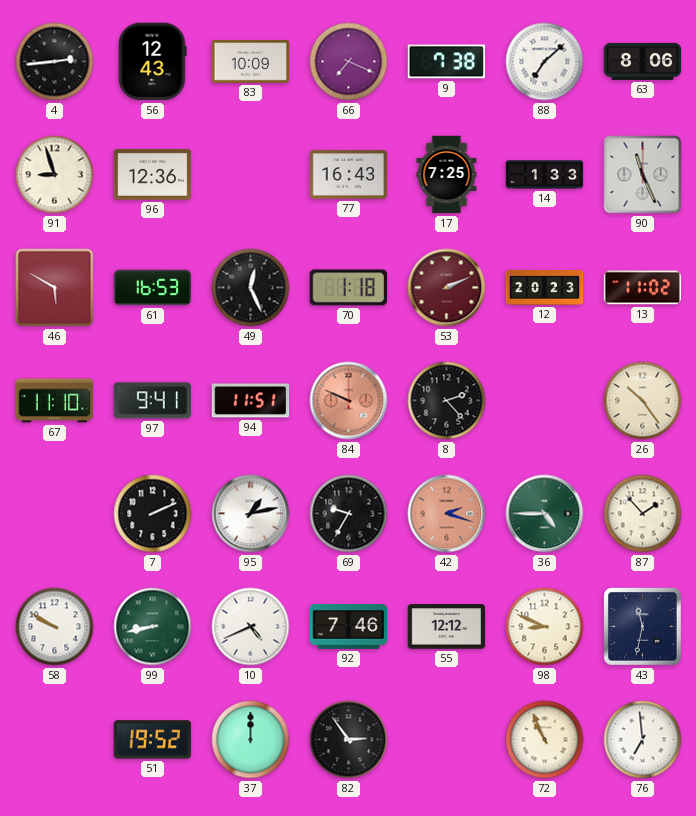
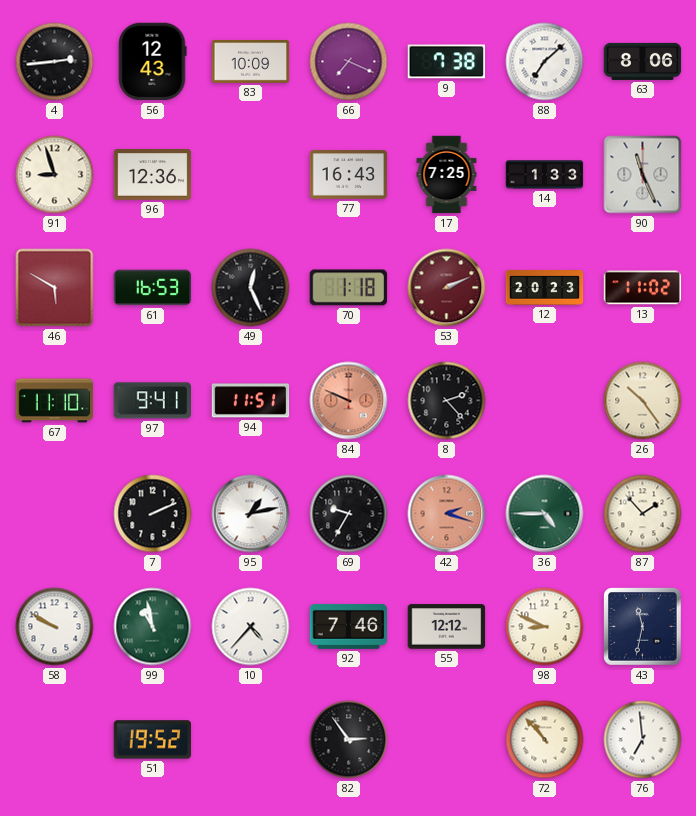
99: 8:43 -> 10:58 (153, 627)
10: 4:41 -> 4:37 (251, 627)
37: 12:00 -> none (251, 740)
72: 10:56 -> 10:53 (545, 740)
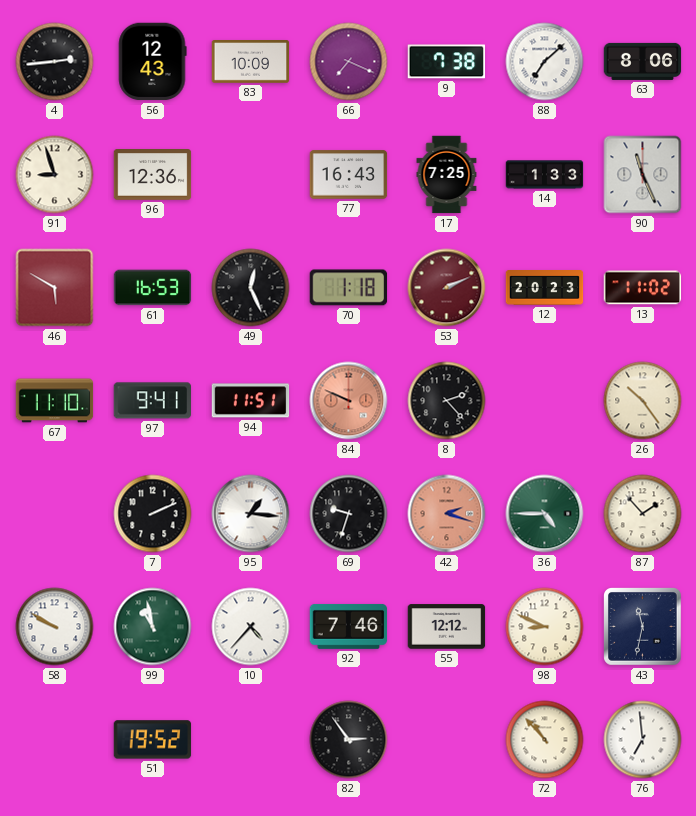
95: 1:13 -> 1:16 (251, 514)
69: 9:35 -> 9:33 (349, 514)
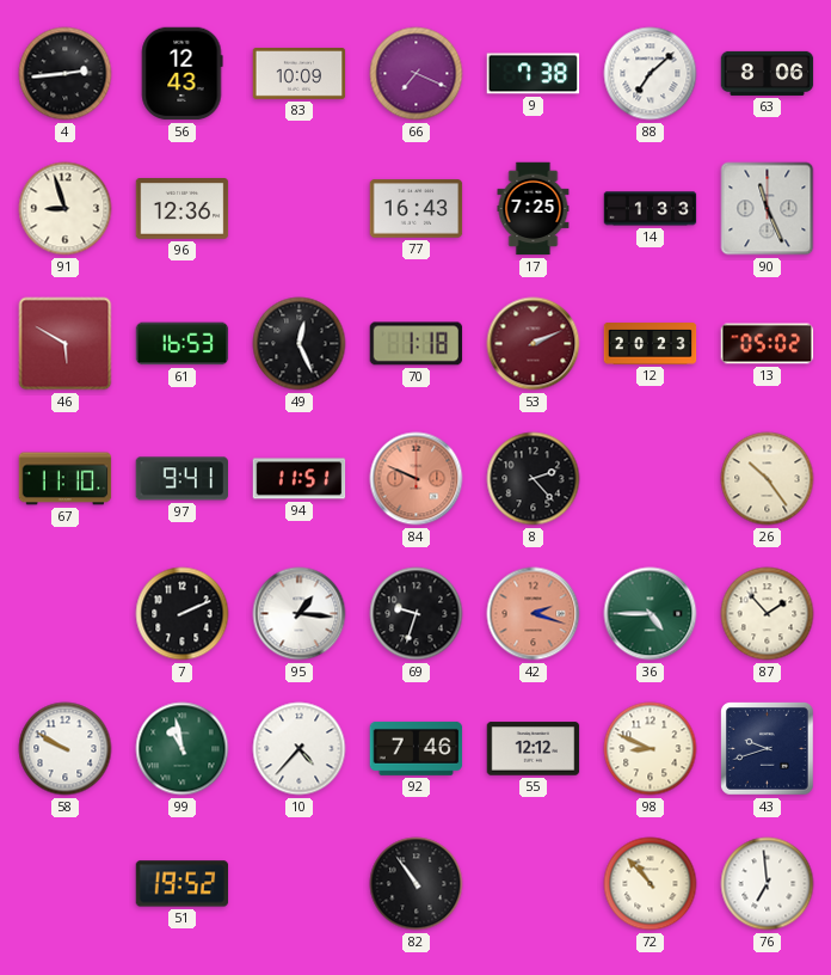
13: 11:02 -> 05:02 (768, 344)
43: 11:32 -> 9:42 (768, 749)
82: 2:54 -> 10:54 (417, 884)
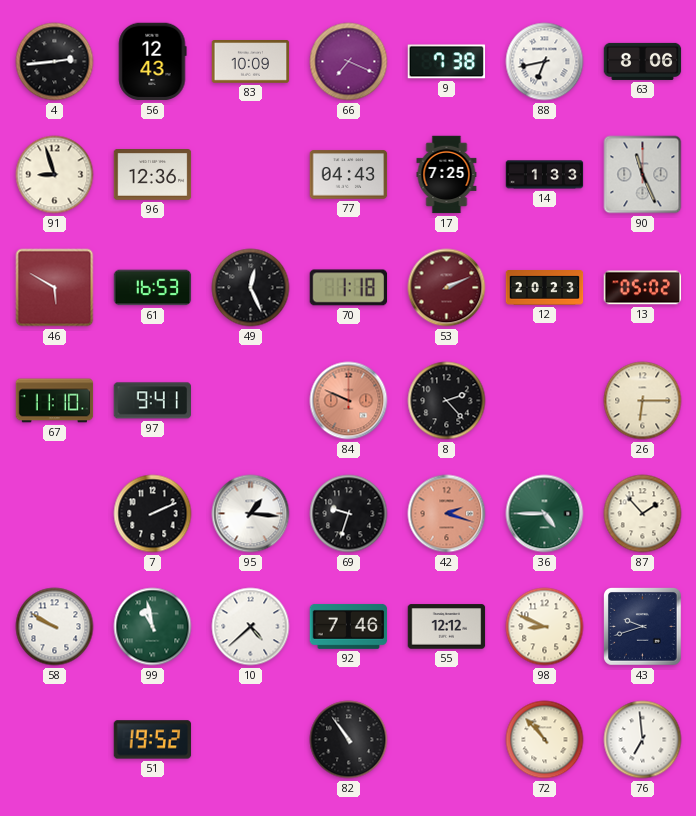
88: 7:08 -> 6:43 (545, 62)
77: 16:43 -> 04:43 (349, 175)
94: 11:51 -> none (300, 479)
26: 10:24 -> 6:15 (643, 401)
10: 4:37 -> 4:38 (251, 627)
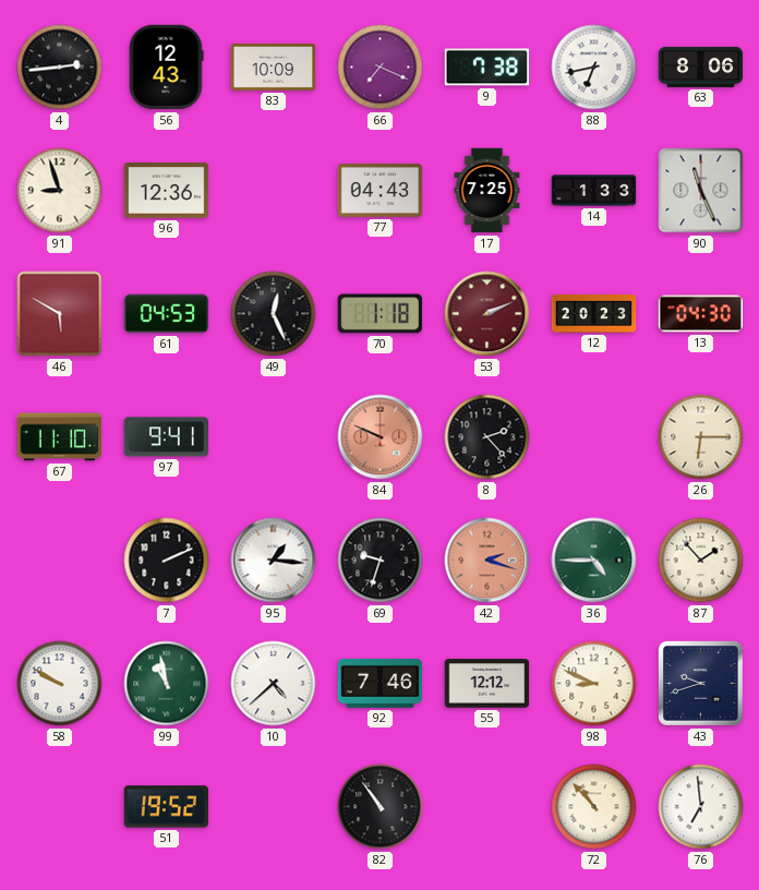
61: 16:53 -> 04:53 (167, 314)
13: 05:02 -> 04:30 (701, 314)
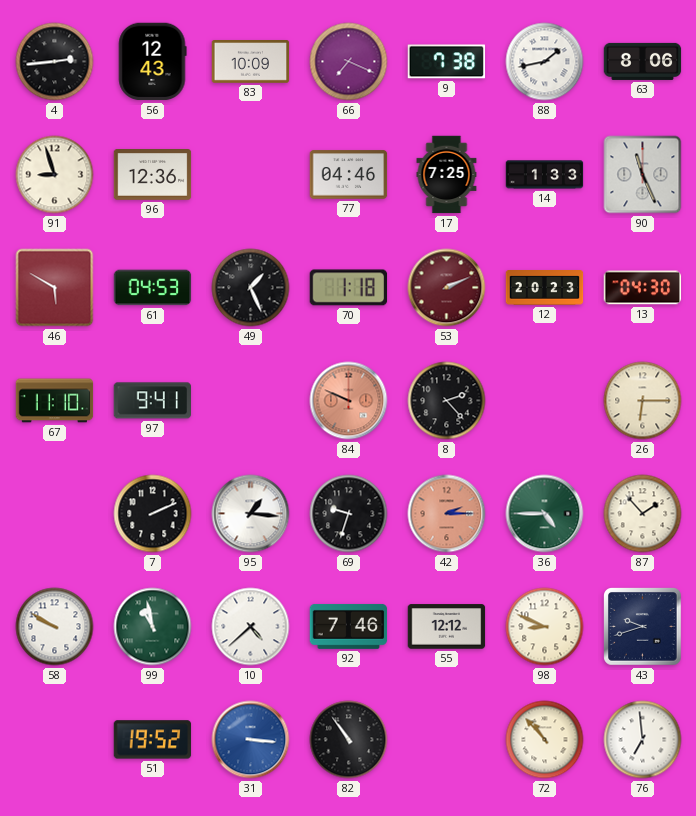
88: 6:43 -> 1:43 (545, 62)
77: 04:43 -> 04:46 (349, 175)
49: 12:26 -> 1:26 (251, 288)
42: 2:18 -> 2:15 (447, 514)
31: none -> 3:16 (251, 740)
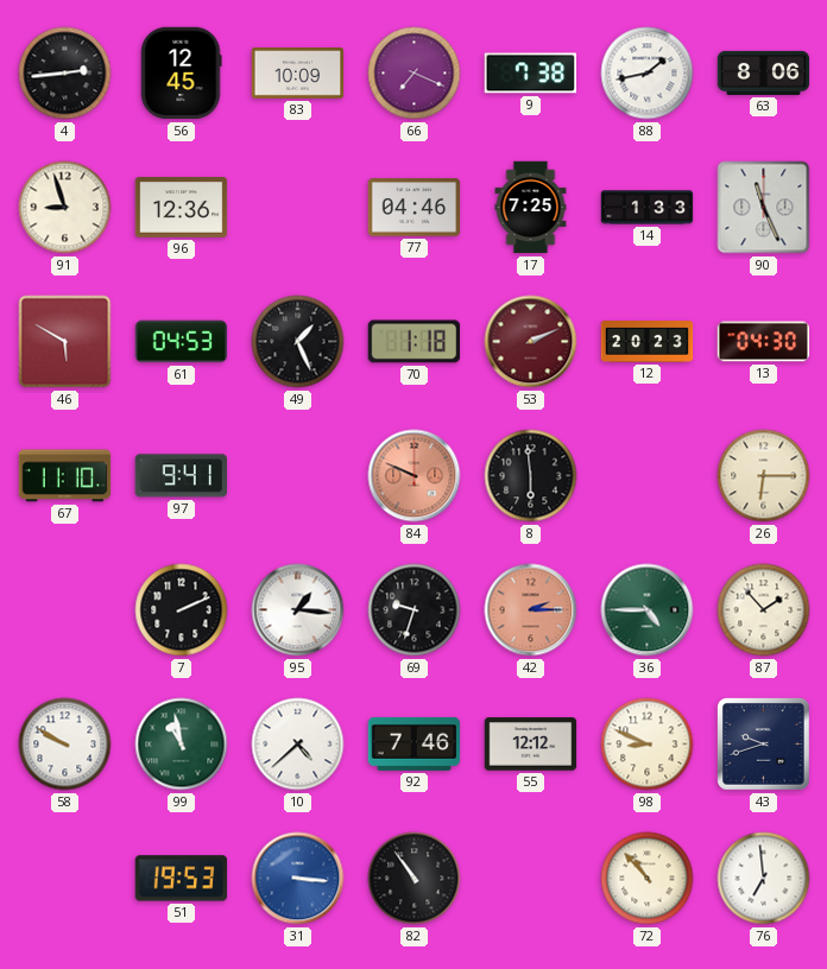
56: 12:43 -> 12:45 (182, 74)
8: 2:23 -> 5:59 (531, 476)
51: 19:52 -> 19:53 (182, 879)
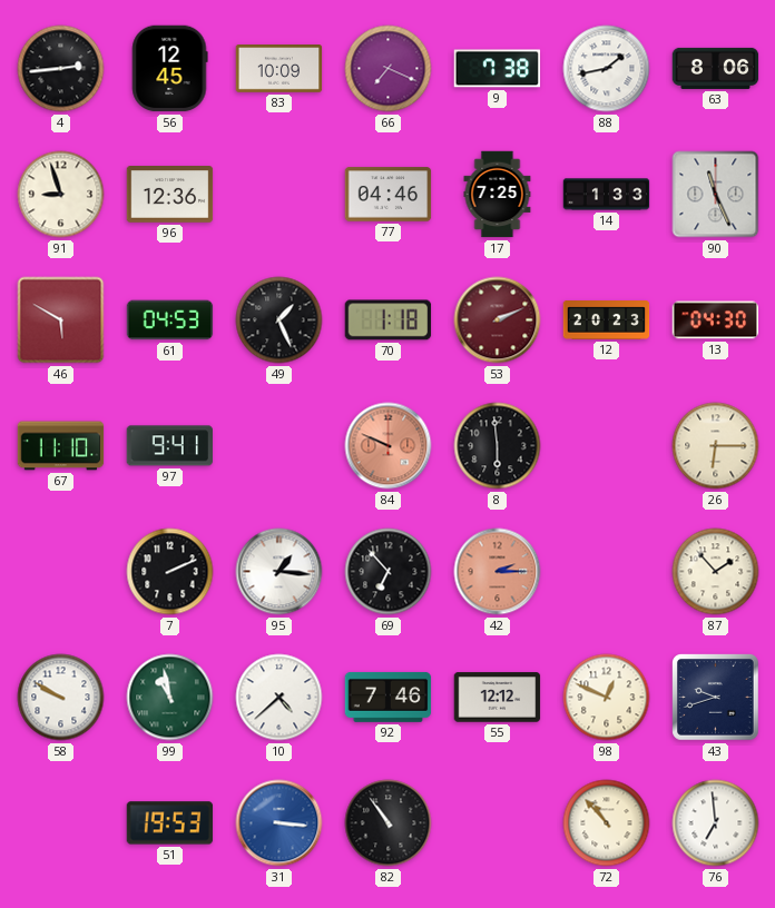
69: 9:33 -> 6:53 (389, 572)
36: 4:45 -> none (648, 610)
98: 8:49 -> 12:49 (607, 698)
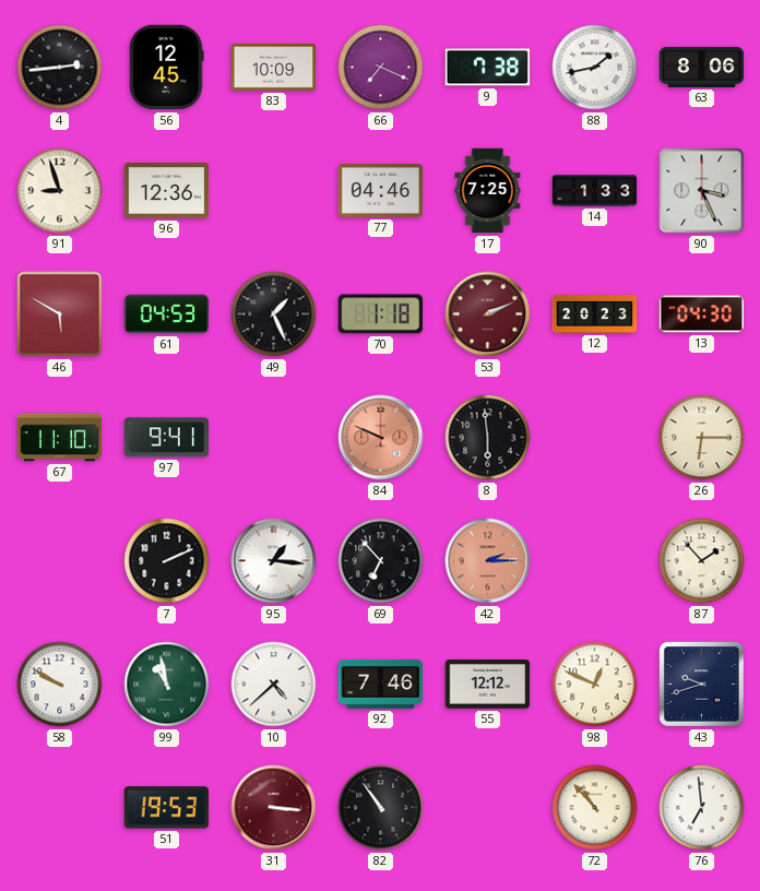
90: 11:26 -> 3:26 (702, 191)
31 dial: blue -> burgundy (274, 808)
